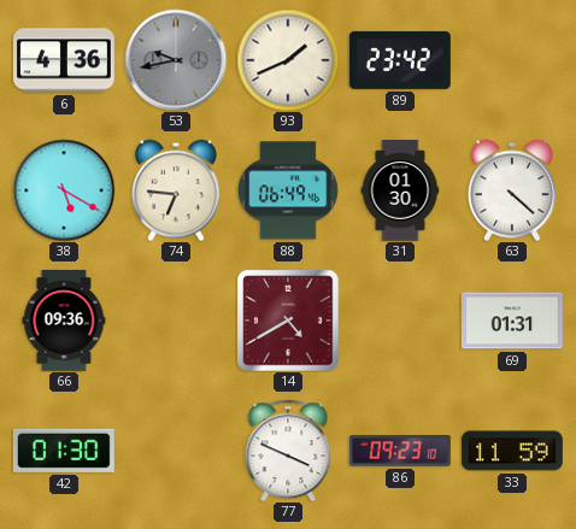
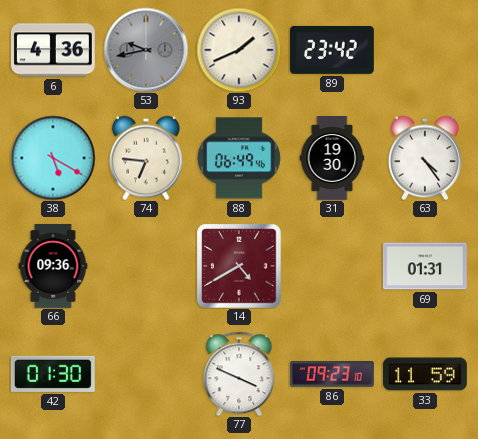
31: 01:30 -> 19:30 (332, 159)
63: 4:22 -> 4:24 (425, 158)
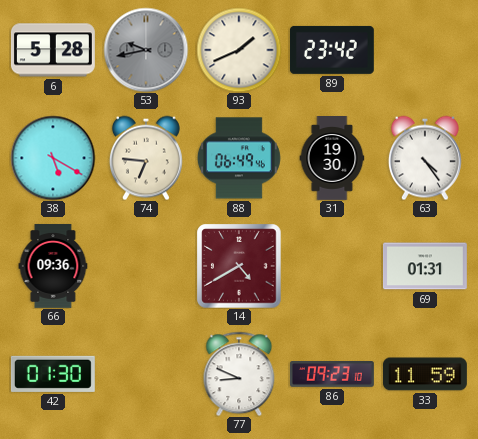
6: 4:36 -> 5:28 (53, 50)
77: 3:49 -> 8:49 (239, 374)
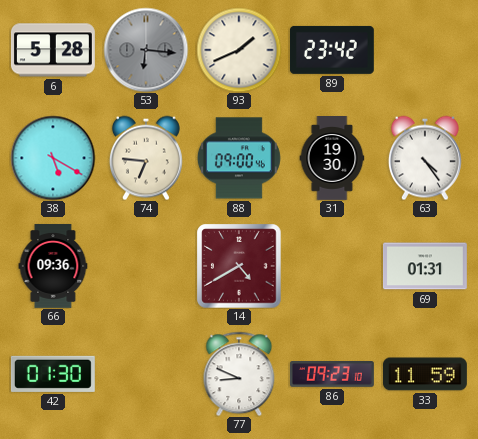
53: 9:43 -> 6:16 (146, 50)
88: 06:49 -> 09:00 (239, 158)
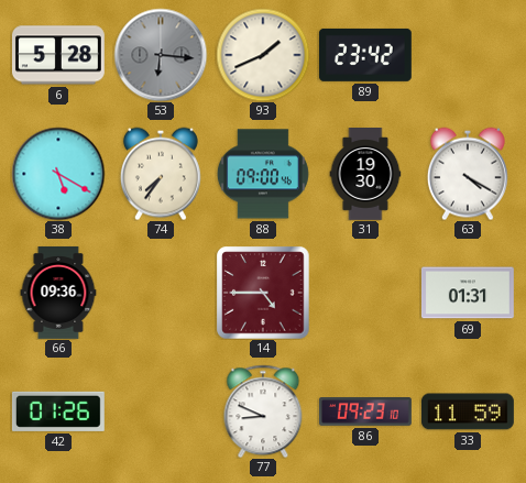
74: 6:46 -> 7:36 (161, 174)
63: 4:24 -> 4:20 (468, 174)
14: 4:40 -> 4:45 (263, 293)
42: 01:30 -> 01:26 (58, 411)
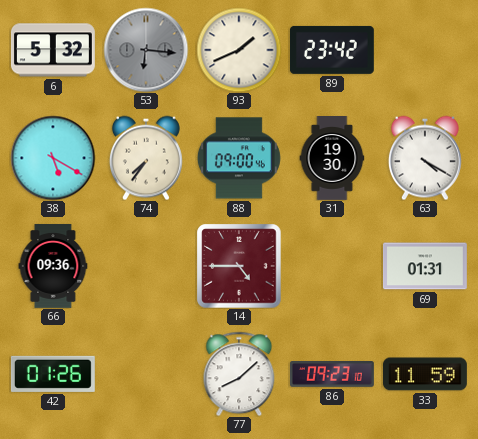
6: 5:28 -> 5:32 (53, 50)
77: 8:49 -> 8:08 (239, 374)
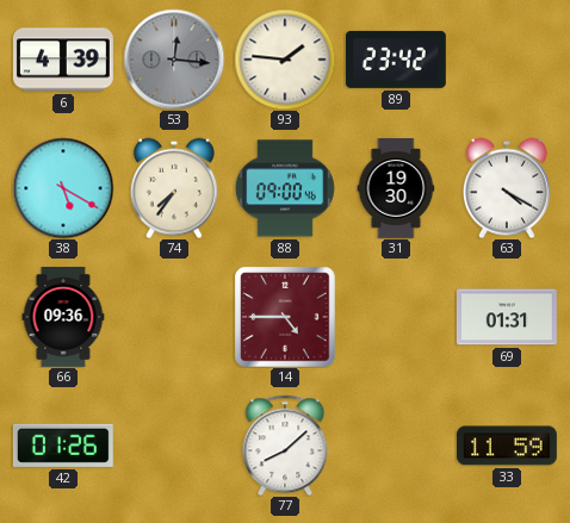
6: 5:32 -> 4:39 (63, 60)
53: 6:16 -> 12:16 (174, 60)
93: 1:41 -> 1:46 (285, 60)
86: 09:23 -> none (332, 375)
